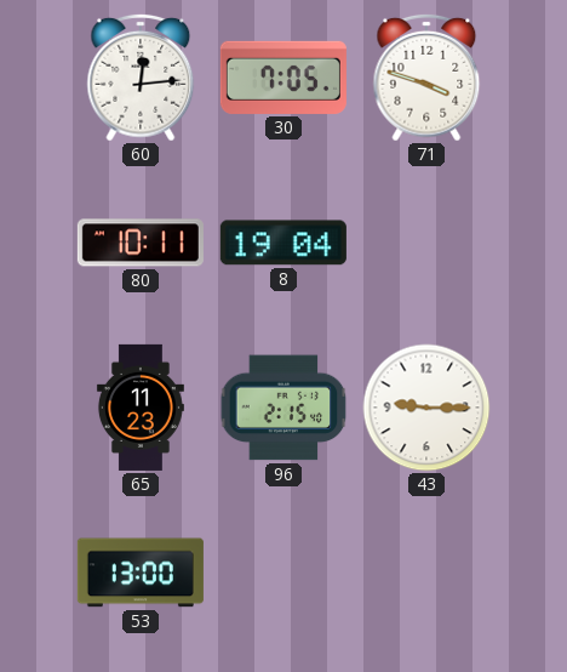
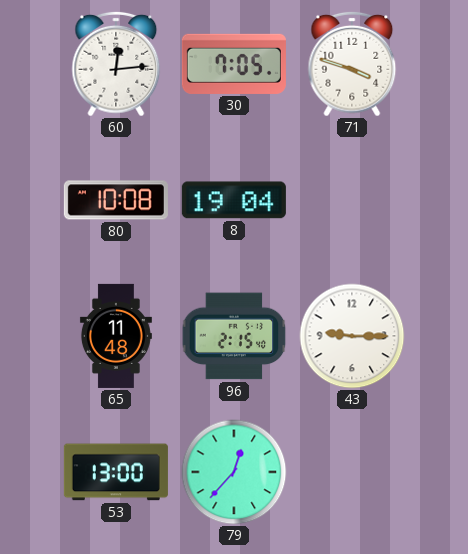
80: 10:11 -> 10:08 (116, 200)
65: 11:23 -> 11:48 (116, 336)
79: none -> 12:37 (234, 472)
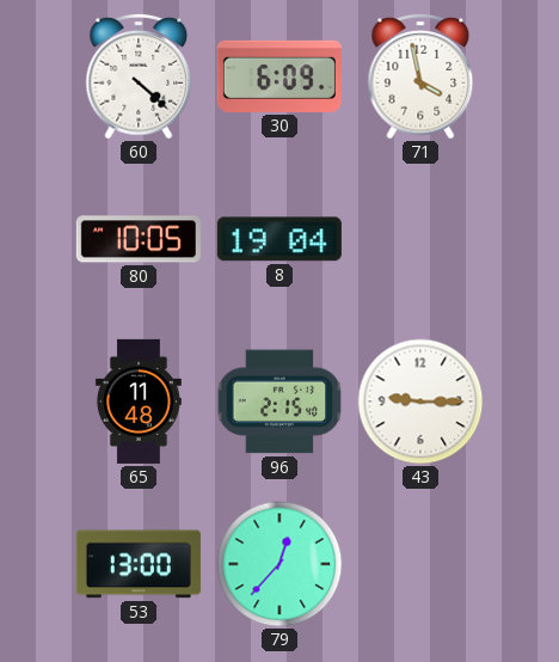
60: 12:14 -> 4:22 (139, 76)
30: 7:05 -> 6:09 (279, 76)
71: 3:48 -> 3:58 (420, 76)
80: 10:08 -> 10:05 (139, 239)
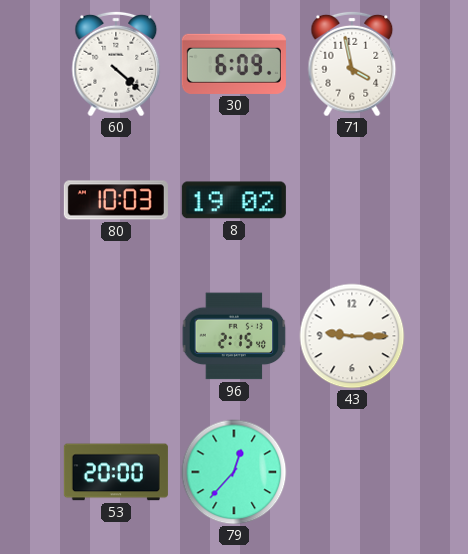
80: 10:05 -> 10:03 (116, 200)
8: 19:04 -> 19:02 (234, 200)
65: 11:48 -> none (139, 402)
53: 13:00 -> 20:00 (116, 472)
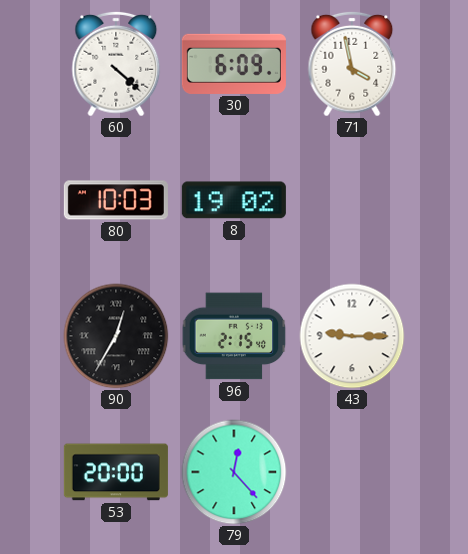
90: none -> 12:35 (116, 336)
79: 12:37 -> 12:23 (234, 472)
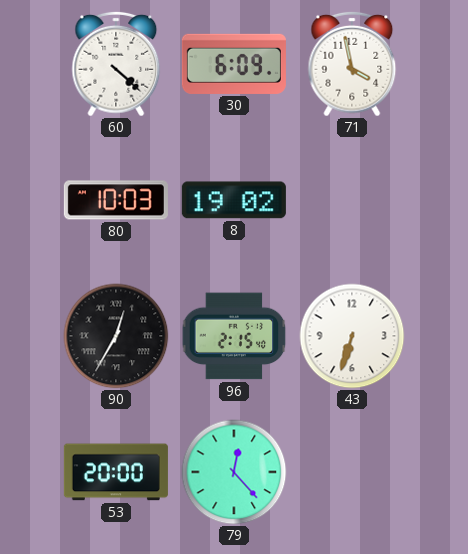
43: 9:15 -> 6:33 (352, 336)
